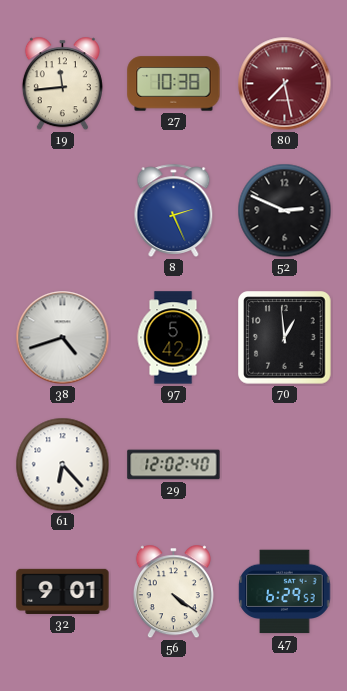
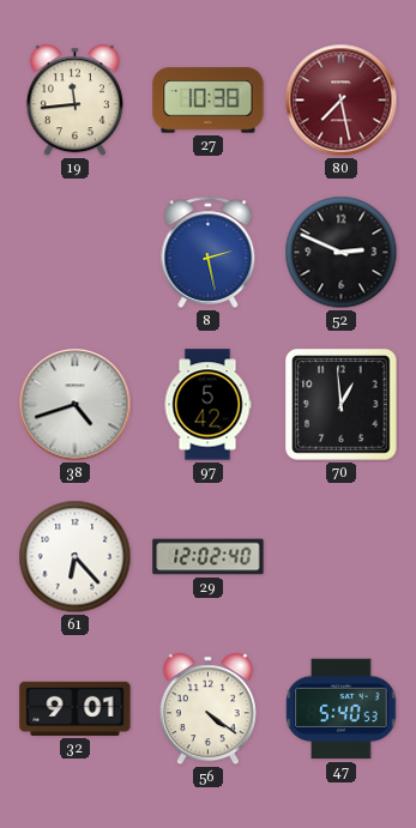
8: 2:26 -> 2:28 (209, 252)
47: 6:29 -> 5:40 (342, 709)
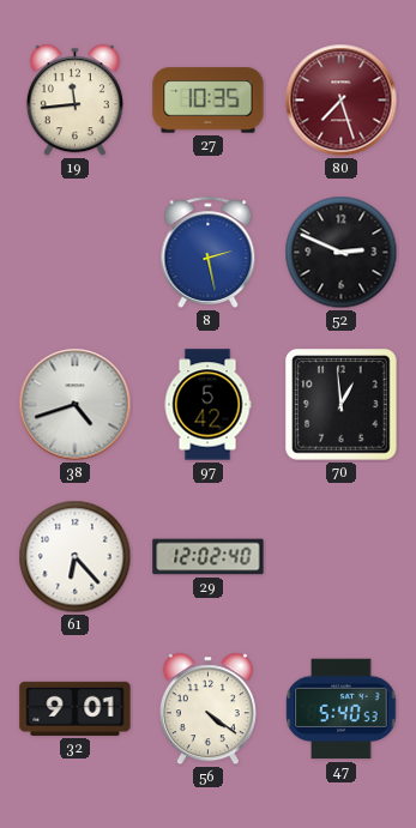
27: 10:38 -> 10:35 (209, 101)
80: 7:28 -> 7:27 (342, 101)
